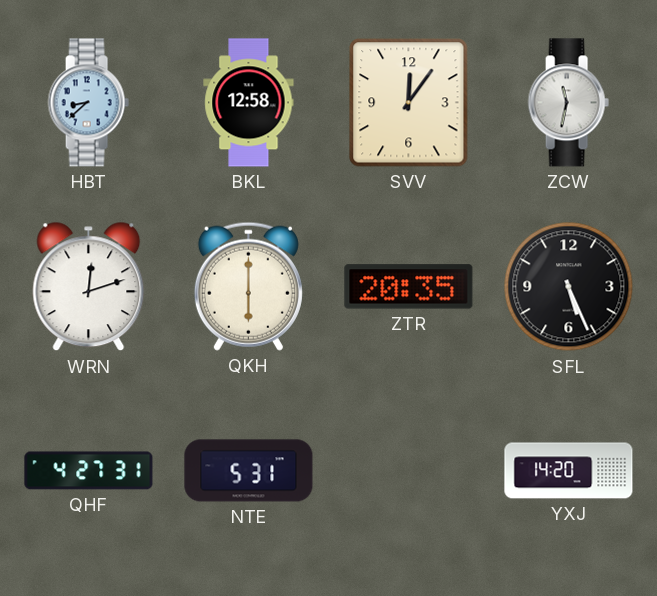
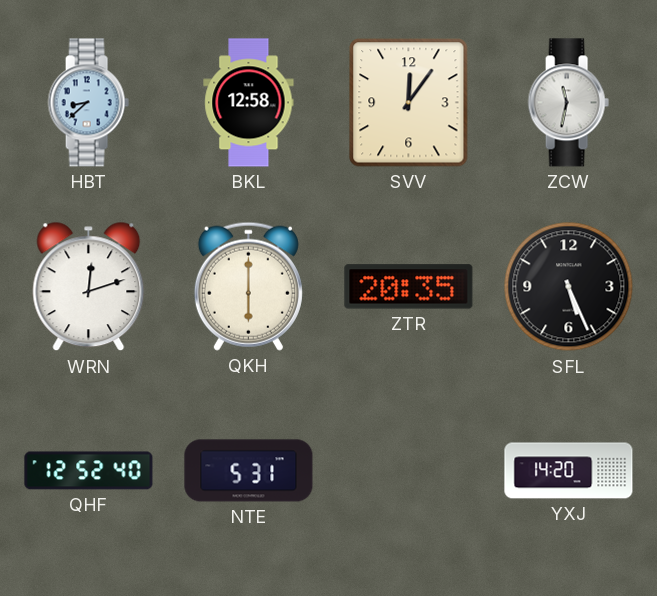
QHF: 4:27 -> 12:52 (89, 471)
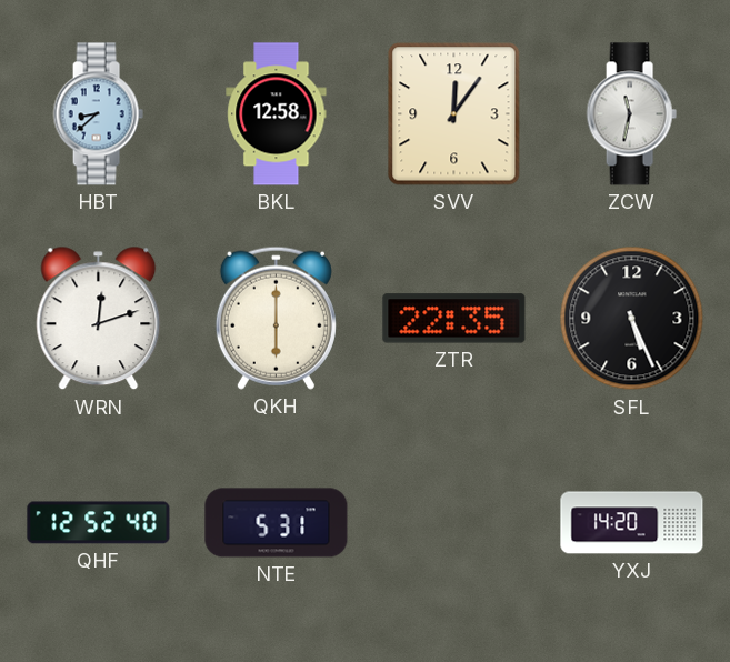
ZTR: 20:35 -> 22:35 (454, 319)
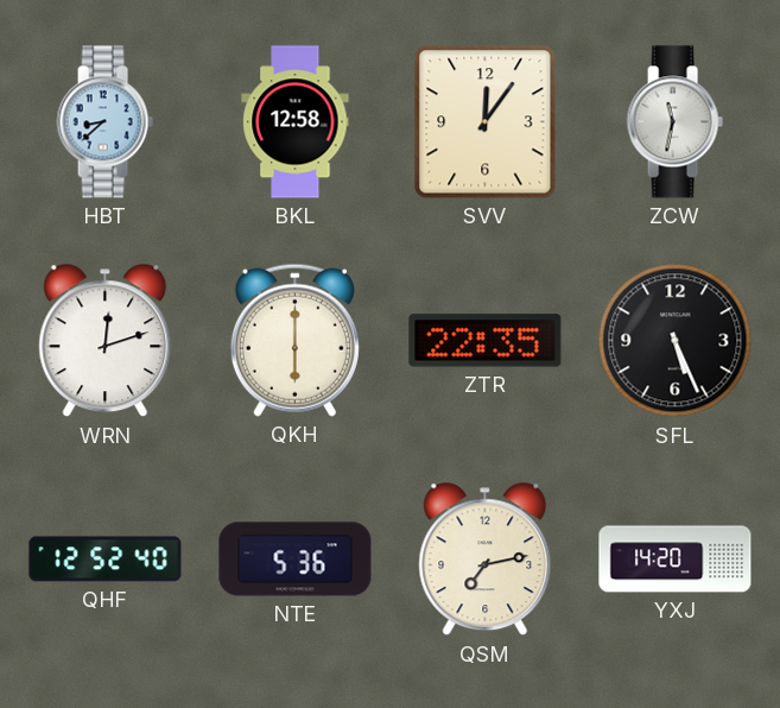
NTE: 5:31 -> 5:36 (296, 560)
QSM: none -> 7:13 (486, 560)
